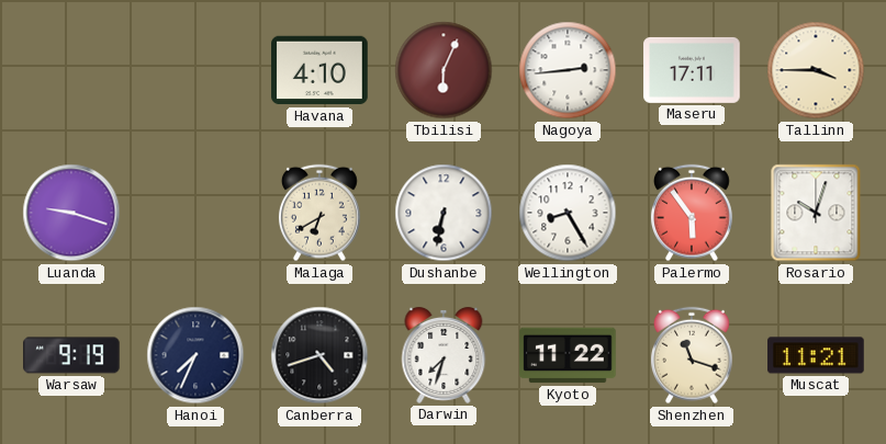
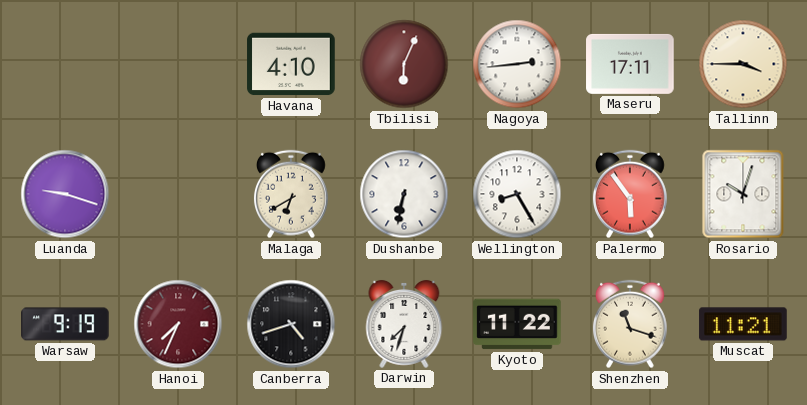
Hanoi dial: navy -> burgundy (178, 324)
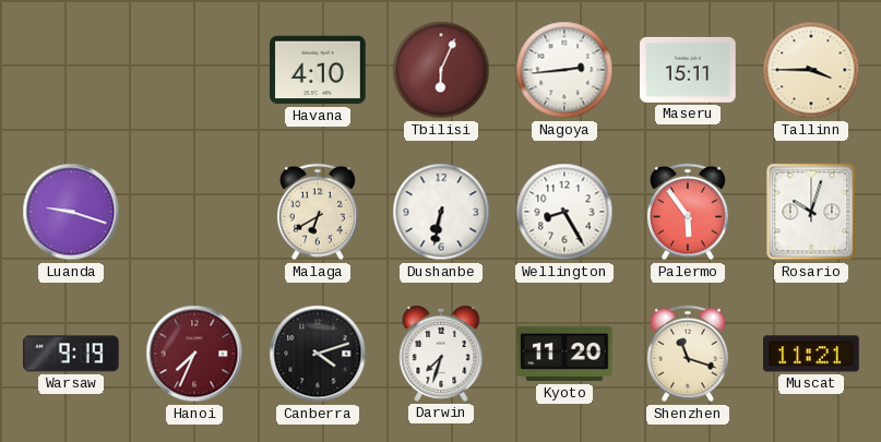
Maseru: 17:11 -> 15:11 (688, 70)
Canberra: 4:42 -> 4:12 (318, 354)
Kyoto: 11:22 -> 11:20 (564, 354)
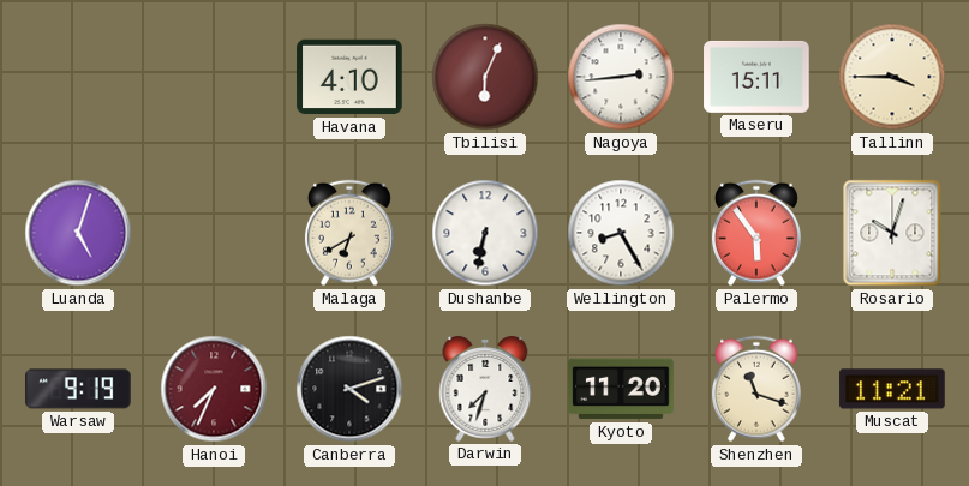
Luanda: 9:18 -> 5:03 (78, 233)
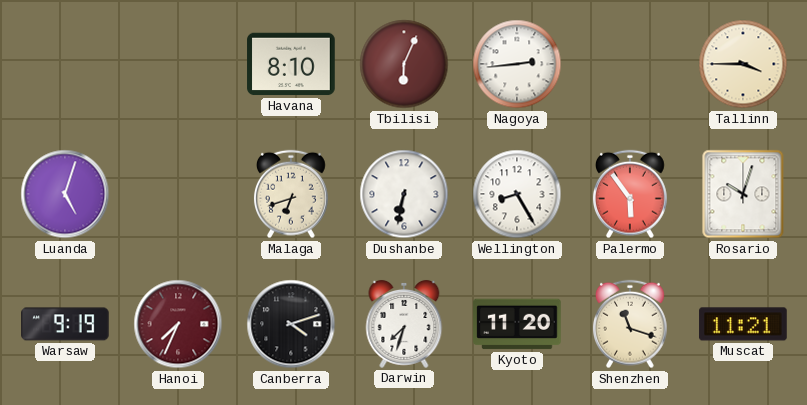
Havana: 4:10 -> 8:10 (291, 64)
Maseru: 15:11 -> none (756, 77)
Malaga: 6:40 -> 6:42 (291, 194)
